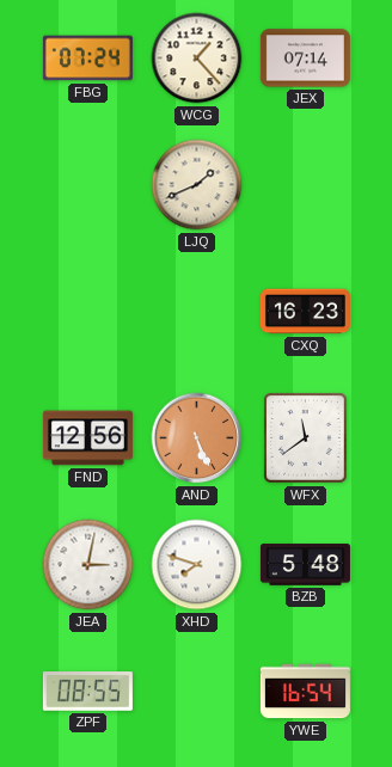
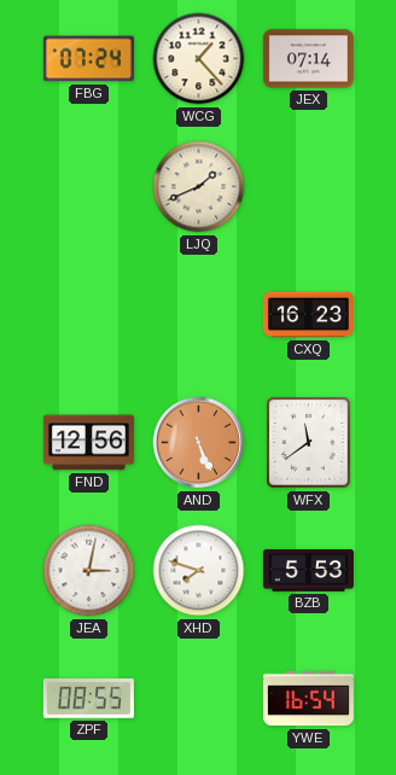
BZB: 5:48 -> 5:53 (308, 571)
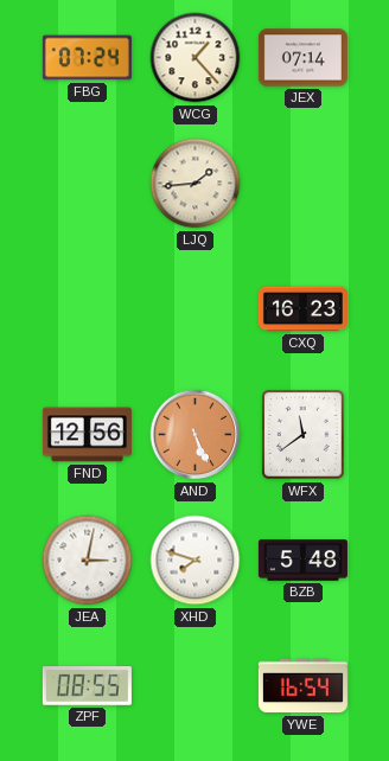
LJQ: 1:41 -> 1:44 (196, 184)
BZB: 5:53 -> 5:48 (302, 561)
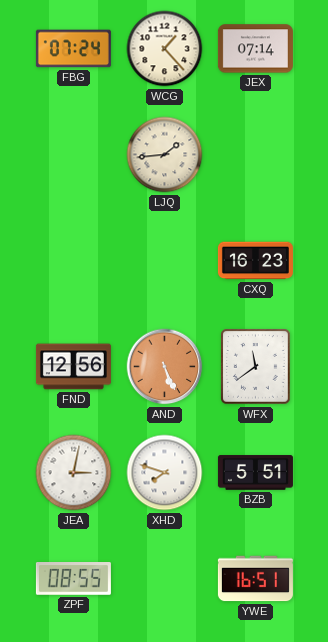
BZB: 5:48 -> 5:51 (255, 473)
YWE: 16:54 -> 16:51 (255, 579)
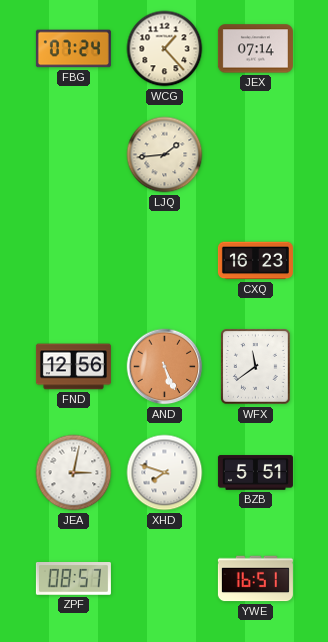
ZPF: 08:55 -> 08:57 (73, 579)
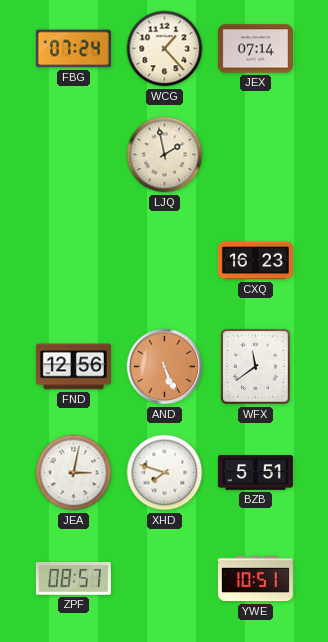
LJQ: 1:44 -> 1:58 (165, 155)
YWE: 16:51 -> 10:51 (255, 579)
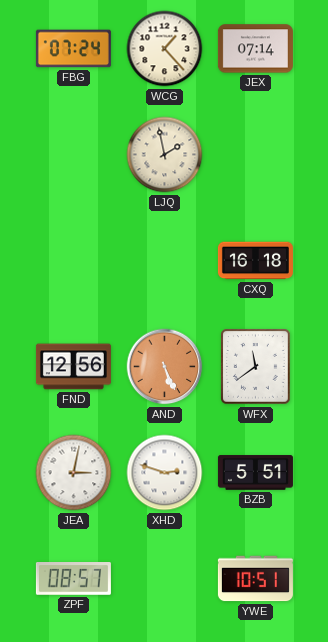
CXQ: 16:23 -> 16:18 (255, 261)
XHD: 7:48 -> 2:48 (165, 473)
